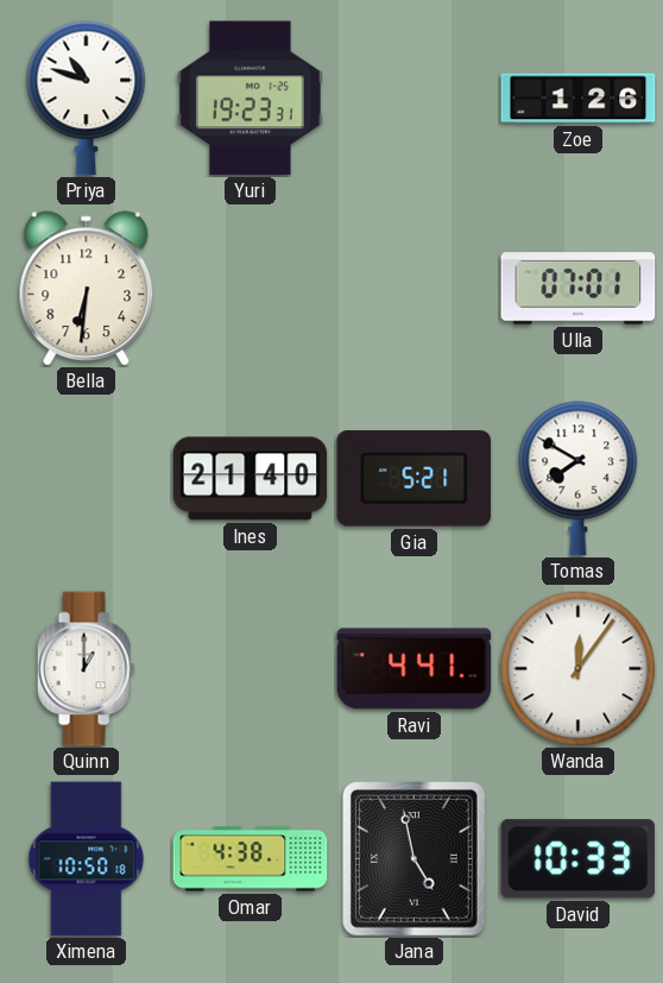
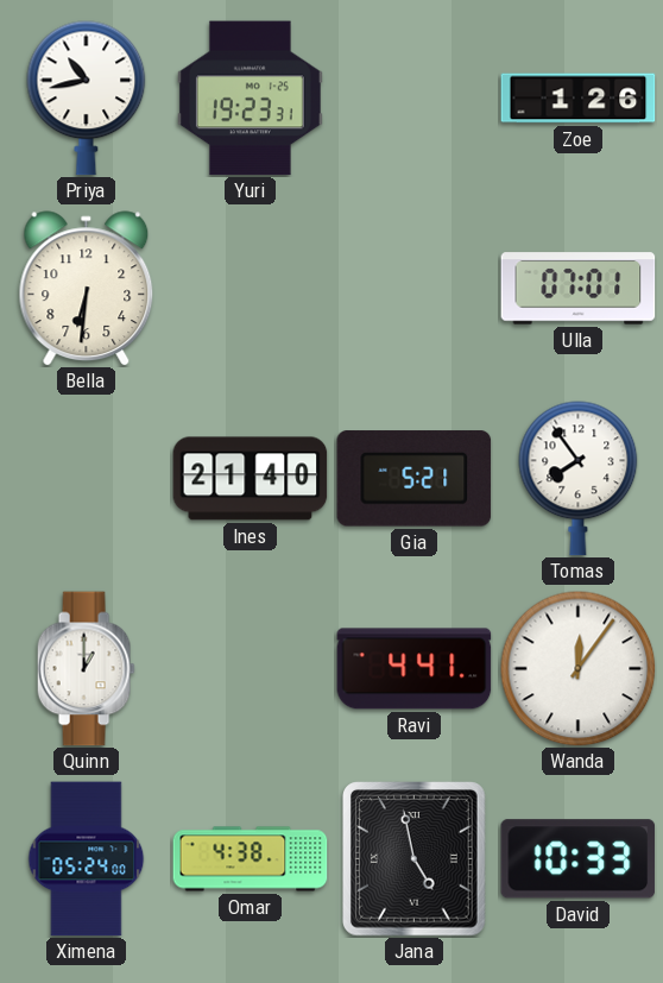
Priya: 10:48 -> 10:43 (87, 99)
Tomas: 7:50 -> 7:54 (579, 479)
Ximena: 10:50 -> 05:24 (87, 859)
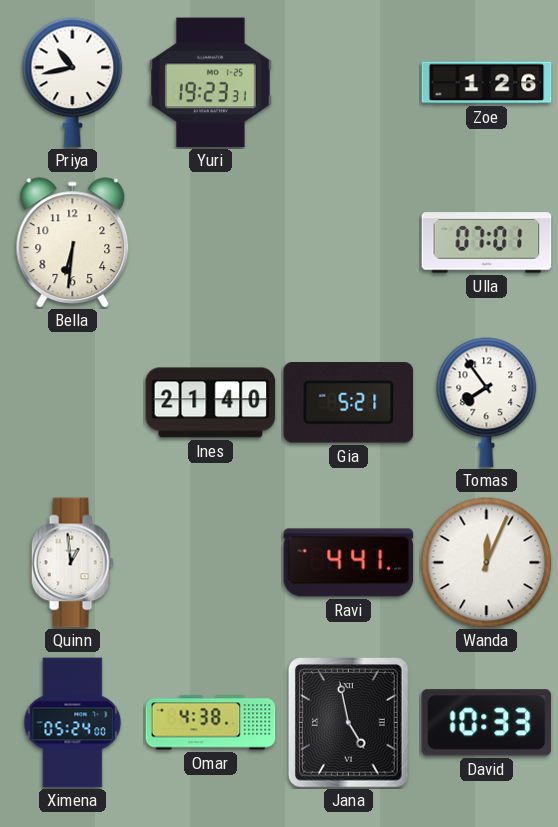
Quinn: 1:00 -> 12:59 (72, 563)
Wanda: 12:06 -> 12:04 (487, 563)
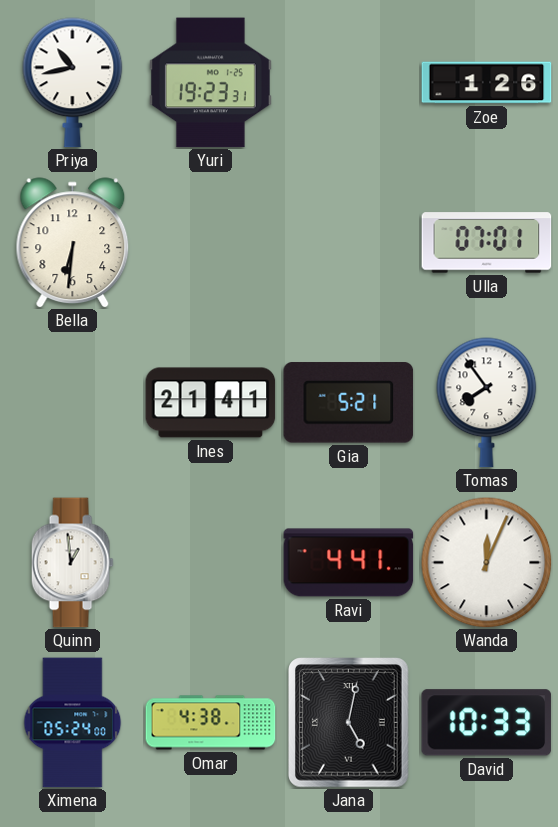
Ines: 21:40 -> 21:41 (211, 403)
Jana: 4:58 -> 5:02 (349, 723)
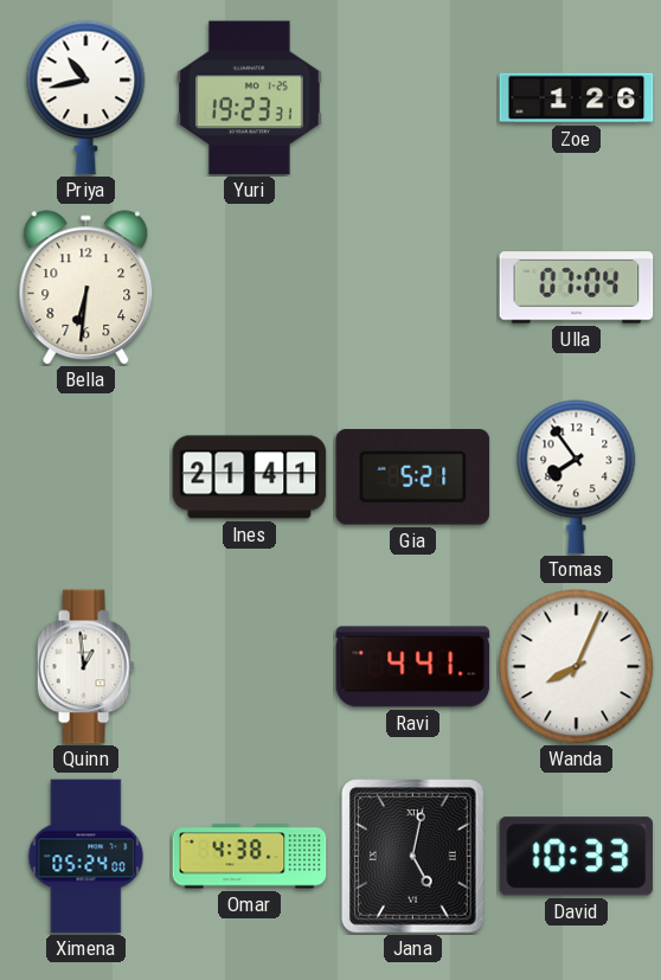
Ulla: 07:01 -> 07:04 (577, 288)
Wanda: 12:04 -> 8:04 (577, 667)
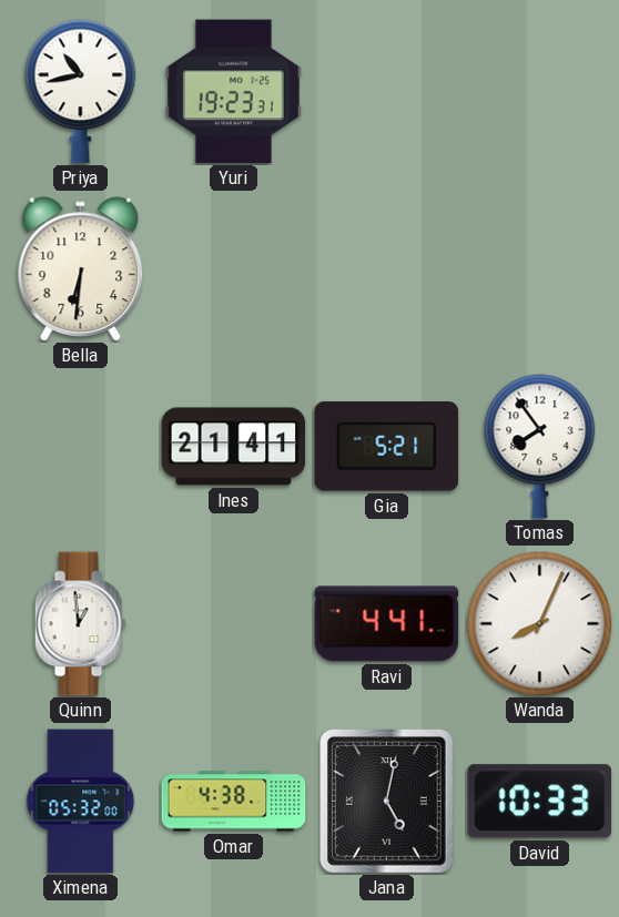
Zoe: 1:26 -> none (577, 98)
Ulla: 07:04 -> none (577, 288)
Ximena: 05:24 -> 05:32 (81, 802)
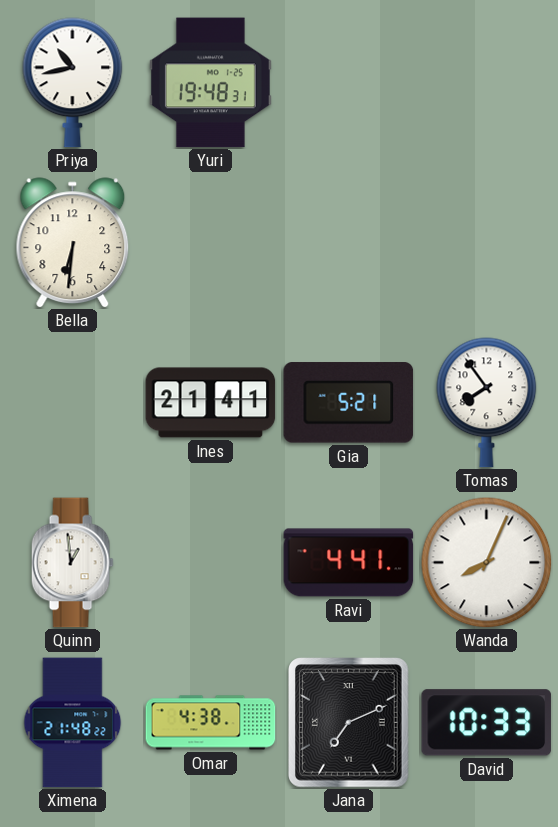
Yuri: 19:23 -> 19:48 (210, 83)
Ximena: 05:32 -> 21:48 (73, 723)
Jana: 5:02 -> 7:11 (349, 723)
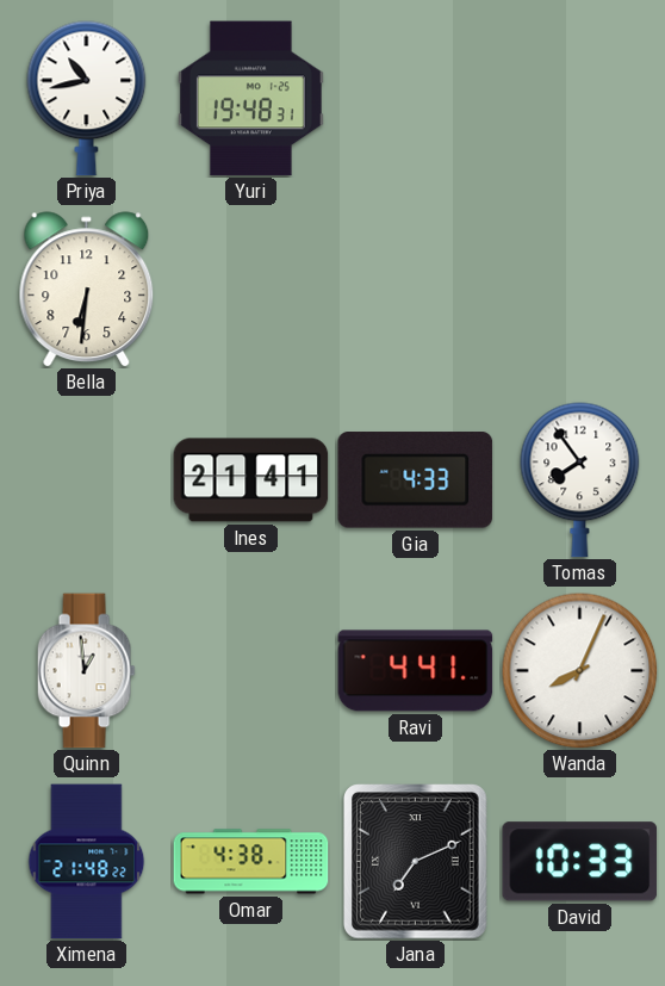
Gia: 5:21 -> 4:33 (416, 480)
